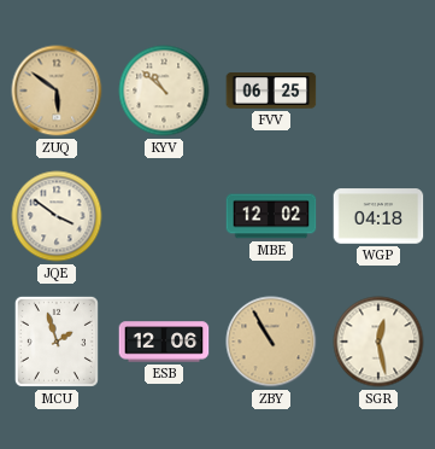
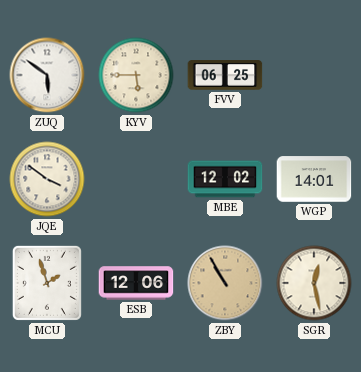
ZUQ dial: champagne -> white (47, 75)
KYV: 10:52 -> 5:45 (136, 75)
WGP: 04:18 -> 14:01 (314, 179)
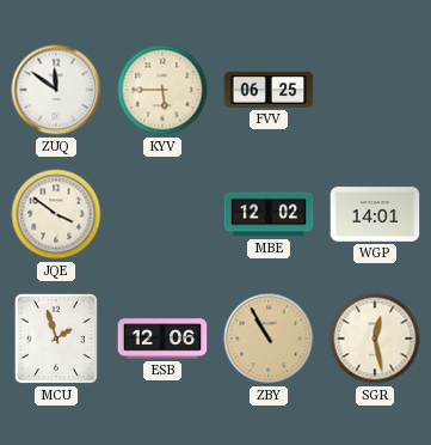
ZUQ: 5:51 -> 11:51 (56, 90)
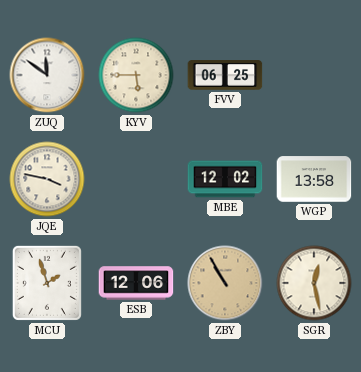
JQE: 3:51 -> 3:47 (47, 179)
WGP: 14:01 -> 13:58 (314, 179)
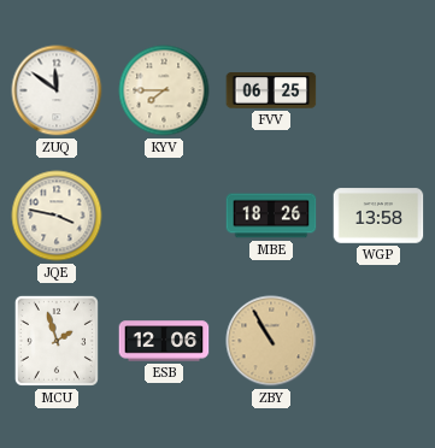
KYV: 5:45 -> 7:45 (164, 90)
MBE: 12:02 -> 18:26 (271, 216)
SGR: 12:28 -> none (314, 283)
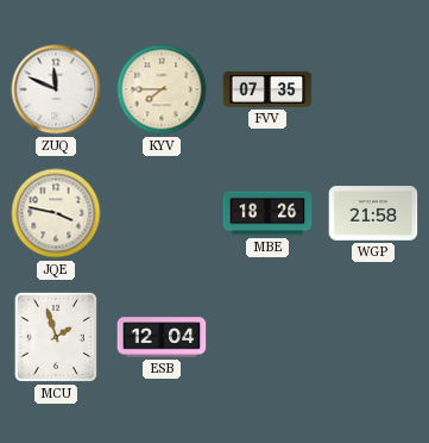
ZUQ: 11:51 -> 11:49 (56, 89)
FVV: 06:25 -> 07:35 (267, 89)
WGP: 13:58 -> 21:58 (373, 213)
ESB: 12:06 -> 12:04 (162, 337)
ZBY: 10:55 -> none (271, 341)
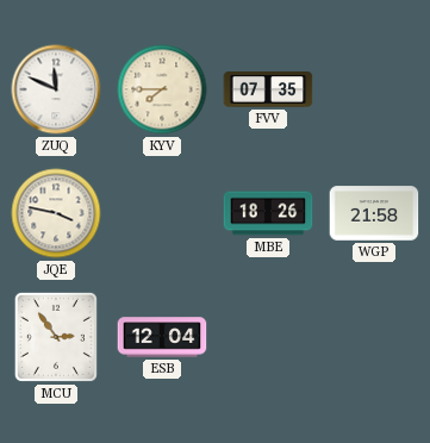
MCU: 1:57 -> 2:54 (56, 337)
